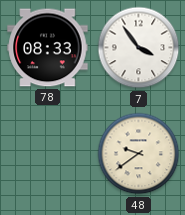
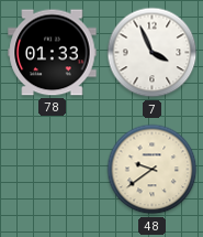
78: 08:33 -> 01:33 (53, 53)
7: 3:54 -> 3:56 (153, 53)
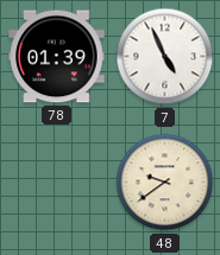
78: 01:33 -> 01:39 (57, 57)
7: 3:56 -> 4:56 (165, 57)
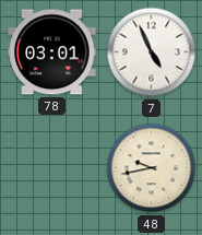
78: 01:39 -> 03:01 (52, 52)
48: 9:39 -> 9:43 (152, 168)
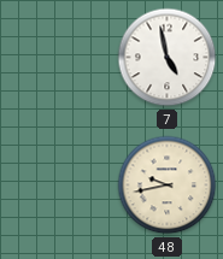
78: 03:01 -> none (52, 52)
7: 4:56 -> 4:58 (168, 58)
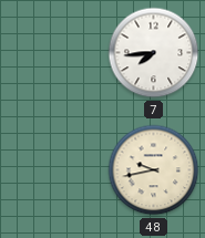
7: 4:58 -> 7:44 (154, 53)
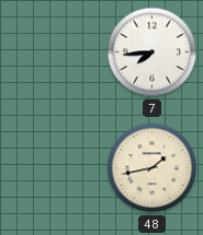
48: 9:43 -> 1:43 (153, 168)
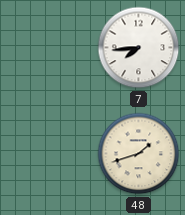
48: 1:43 -> 1:42 (139, 154)
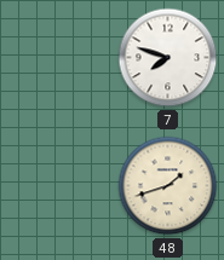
7: 7:44 -> 7:48 (168, 58)
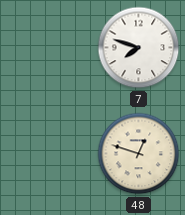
48: 1:42 -> 12:48 (139, 154)
